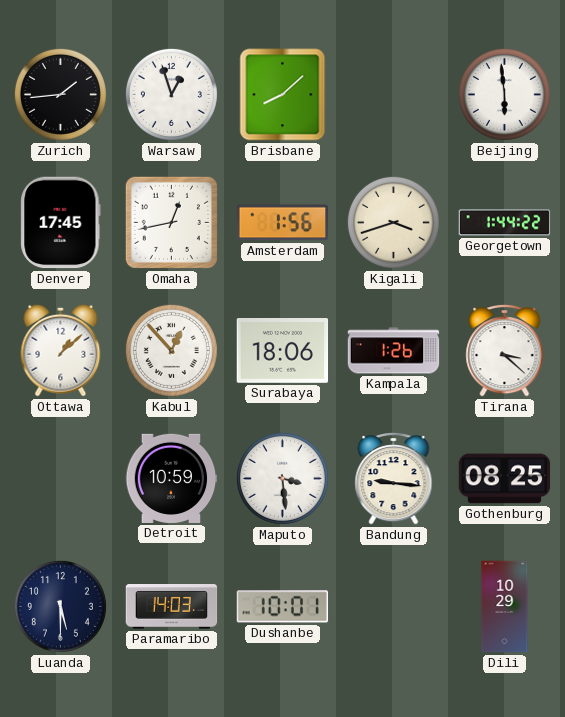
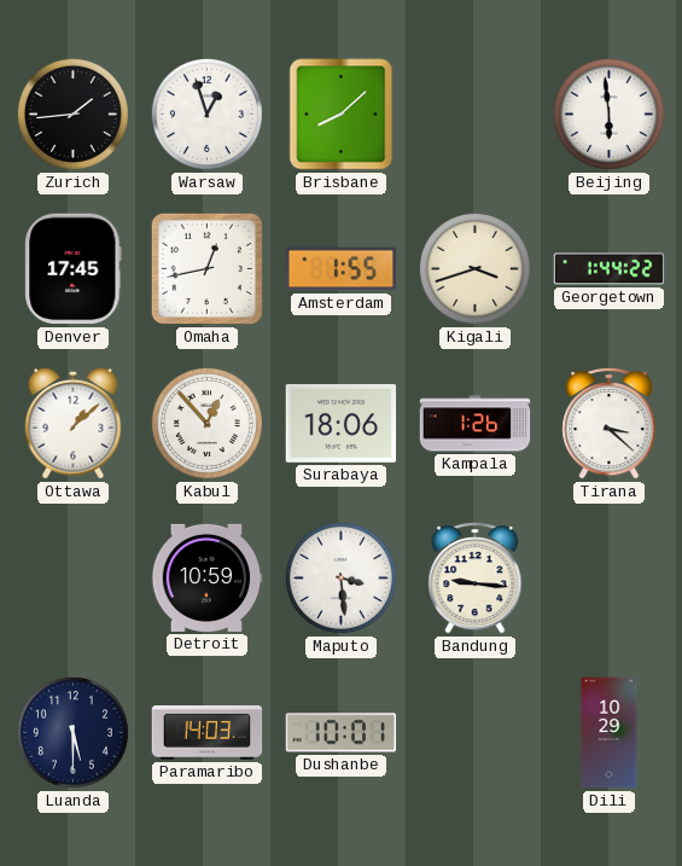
Amsterdam: 1:56 -> 1:55 (342, 269)
Gothenburg: 08:25 -> none (505, 479)
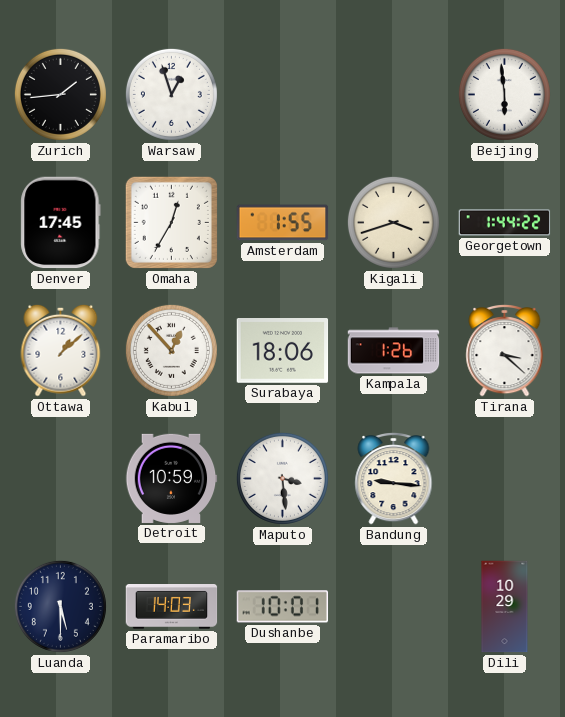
Brisbane: 8:08 -> none (342, 115)
Omaha: 12:43 -> 12:35 (171, 222)
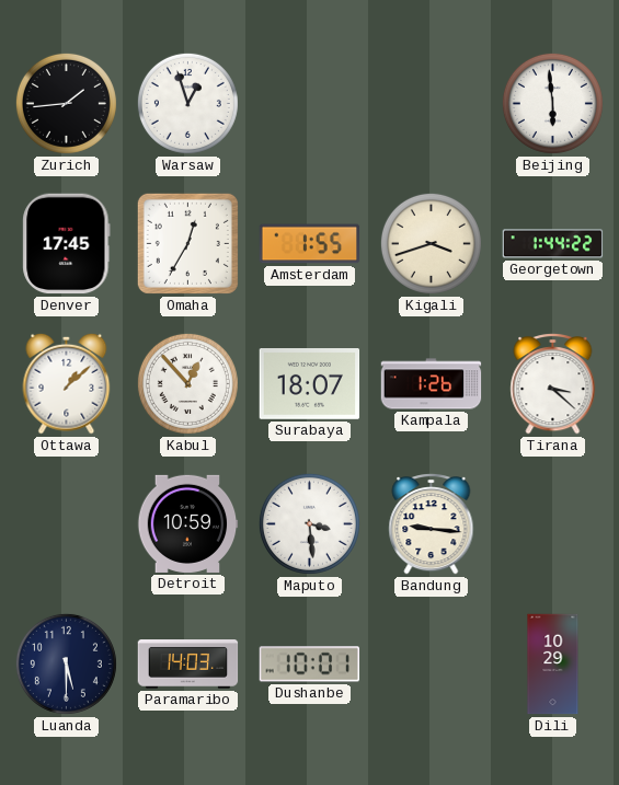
Surabaya: 18:06 -> 18:07 (310, 384)
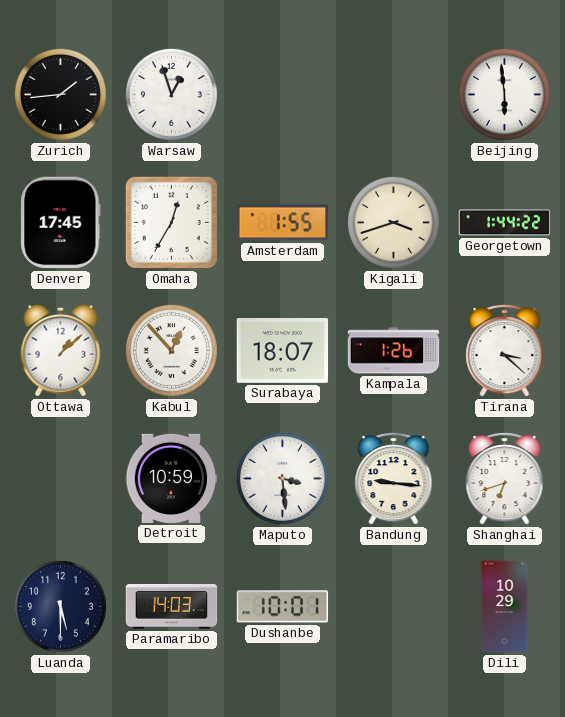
Shanghai: none -> 6:42 (505, 479)
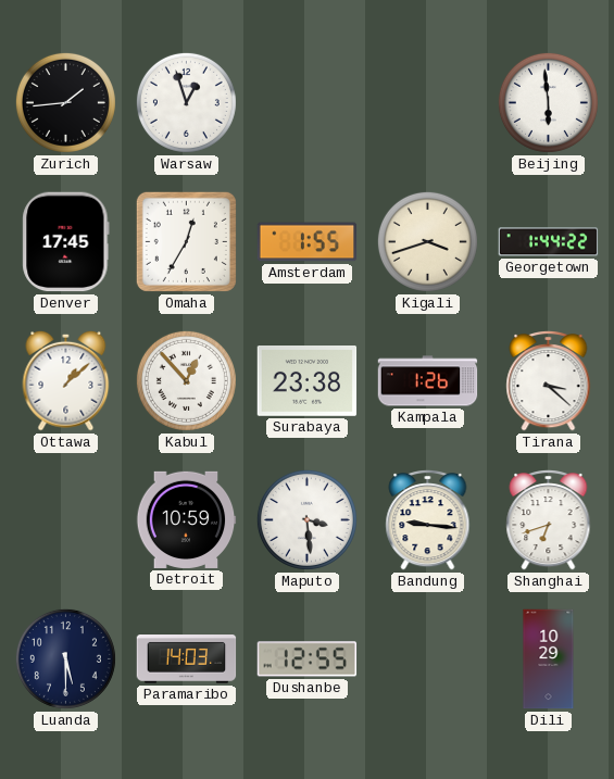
Surabaya: 18:07 -> 23:38 (308, 381)
Dushanbe: 10:01 -> 12:55 (308, 659)
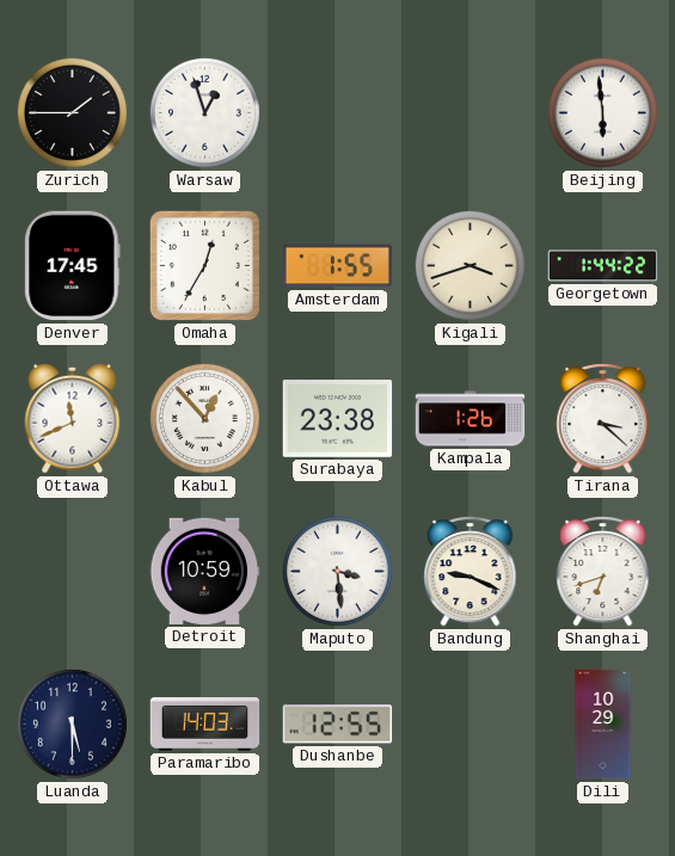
Zurich: 1:44 -> 1:45 (72, 112)
Ottawa: 1:08 -> 11:41 (73, 418)
Bandung: 9:16 -> 9:19 (471, 572)
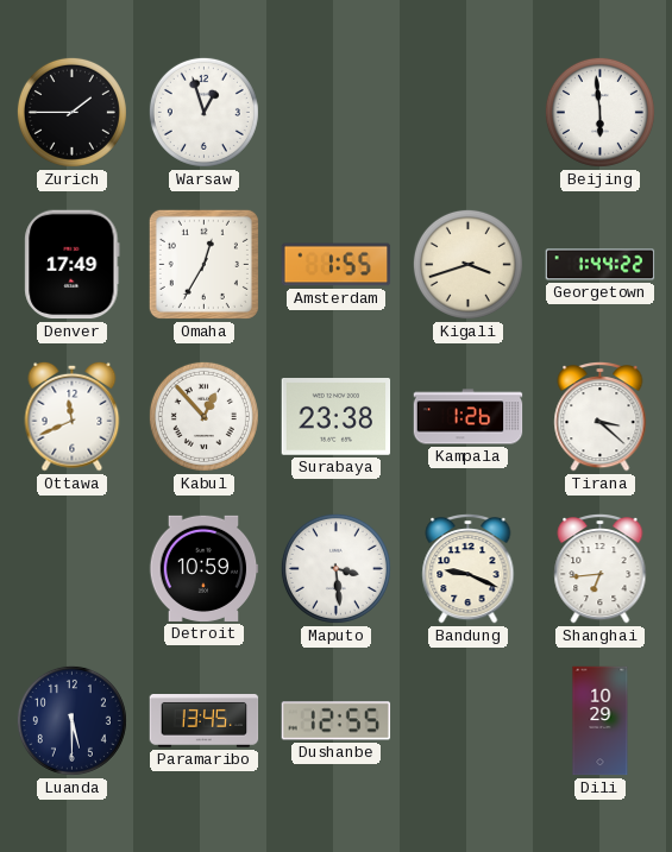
Denver: 17:45 -> 17:49 (73, 265)
Shanghai: 6:42 -> 6:44 (601, 569)
Paramaribo: 14:03 -> 13:45 (205, 721)
